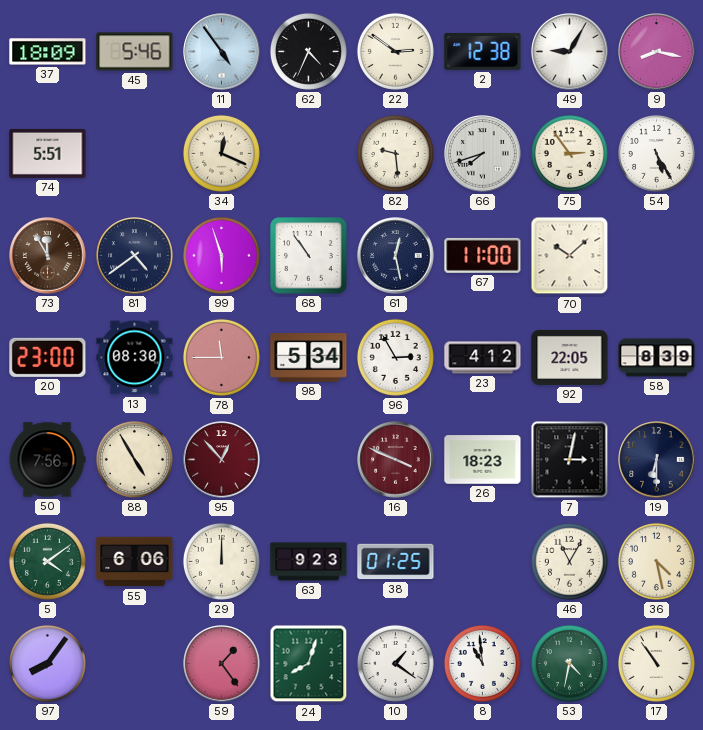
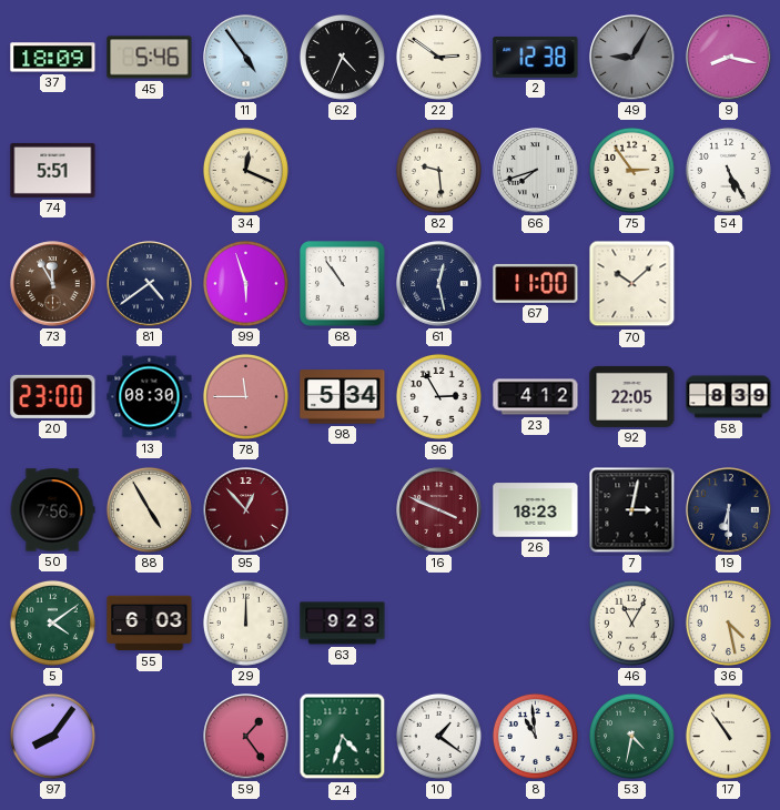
49 dial: white -> grey (632, 58)
55: 6:06 -> 6:03 (150, 624)
38: 01:25 -> none (396, 562)
24: 8:03 -> 4:33 (343, 737)
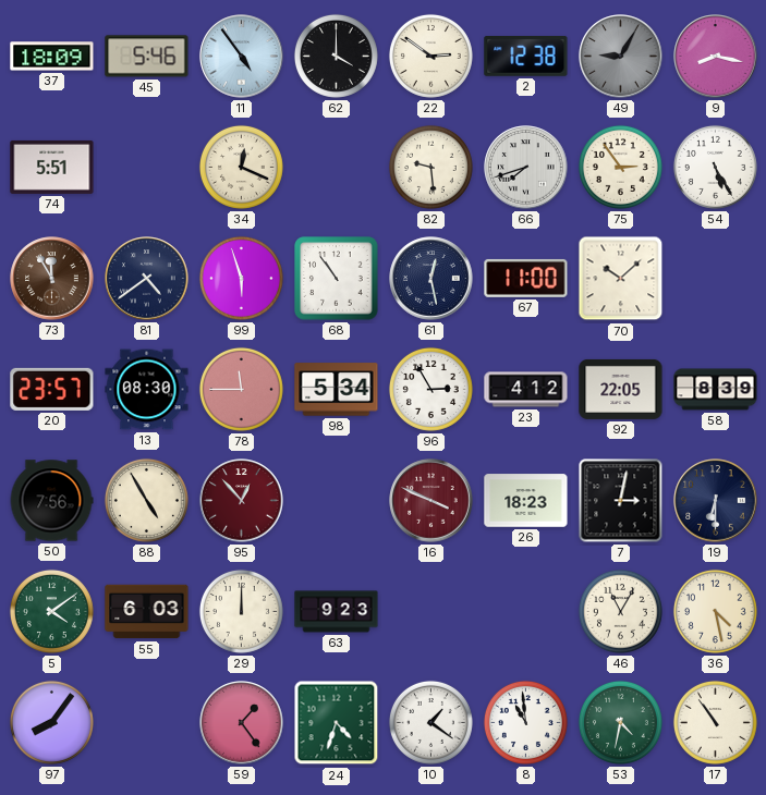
62: 4:34 -> 4:00 (336, 56)
20: 23:00 -> 23:57 (52, 389)
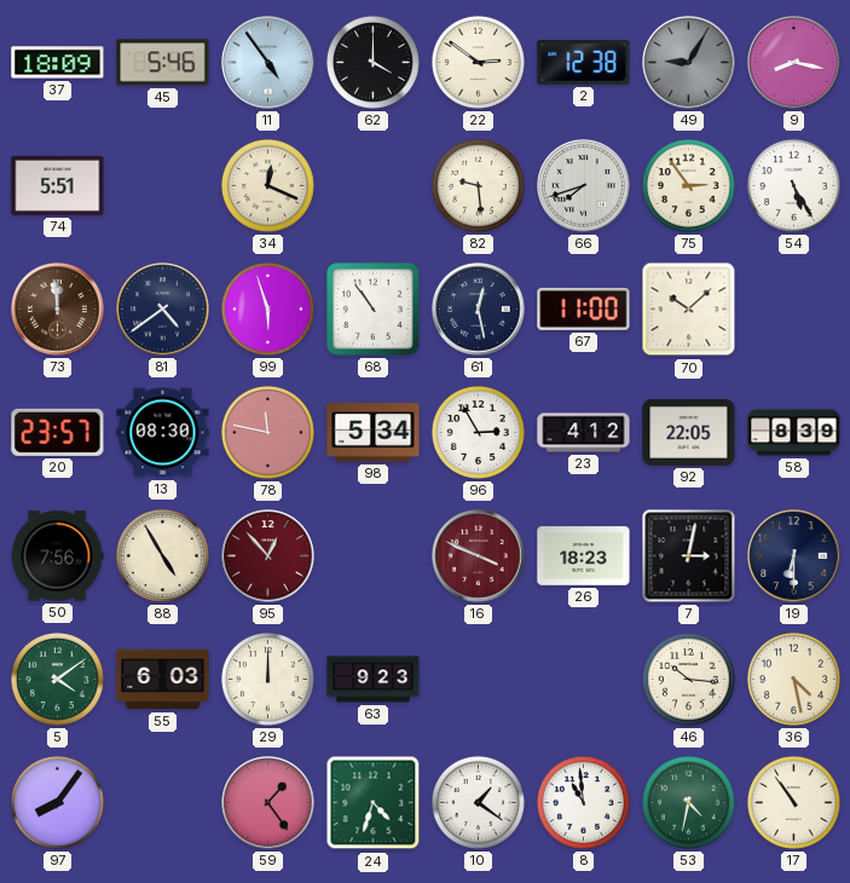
73: 11:55 -> 11:59 (58, 310)
78: 11:45 -> 11:47 (267, 432)
46: 11:05 -> 10:16 (688, 679)
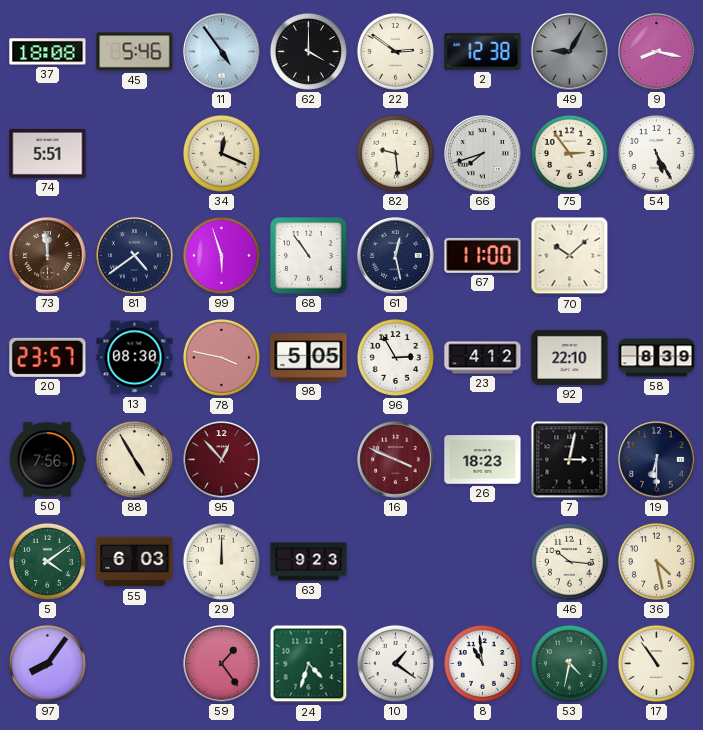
37: 18:09 -> 18:08 (48, 52)
78: 11:47 -> 3:47 (221, 357)
98: 5:34 -> 5:05 (309, 358)
92: 22:05 -> 22:10 (570, 357)
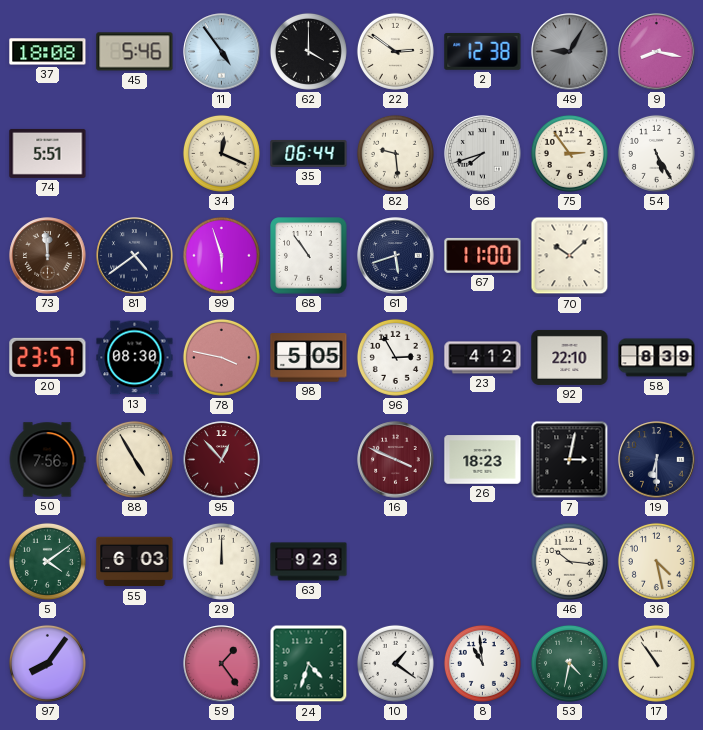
35: none -> 06:44 (309, 153)
61: 12:28 -> 5:42 (396, 256)
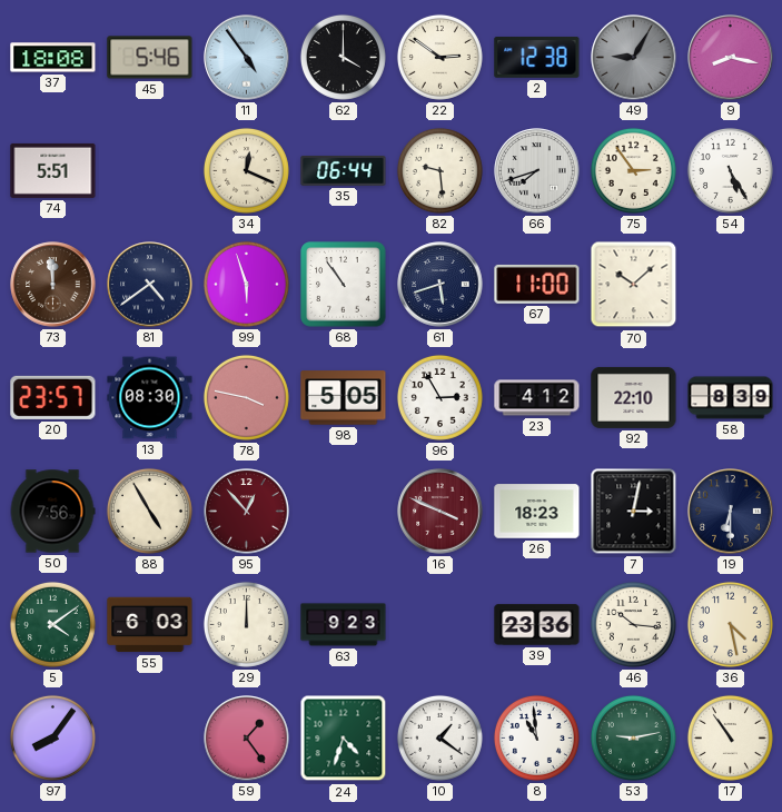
39: none -> 23:36 (537, 625)
53: 4:32 -> 9:13 (633, 737)
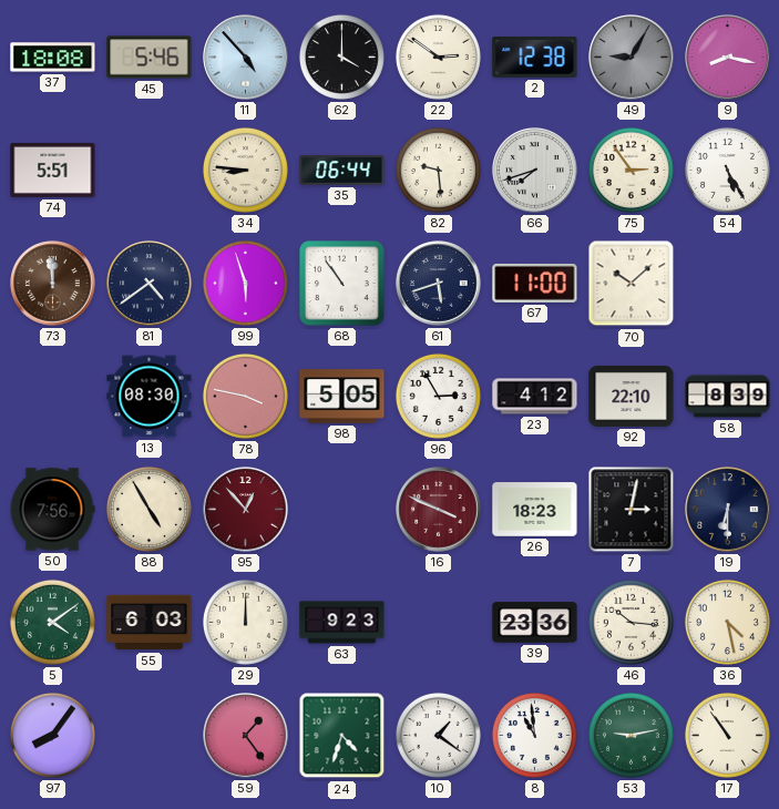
11: 4:54 -> 4:53 (246, 58)
34: 12:19 -> 8:46 (245, 170)
20: 23:57 -> none (53, 397)
